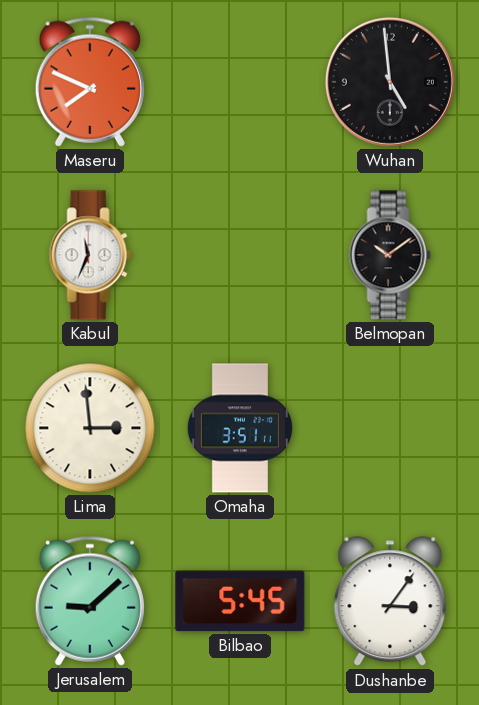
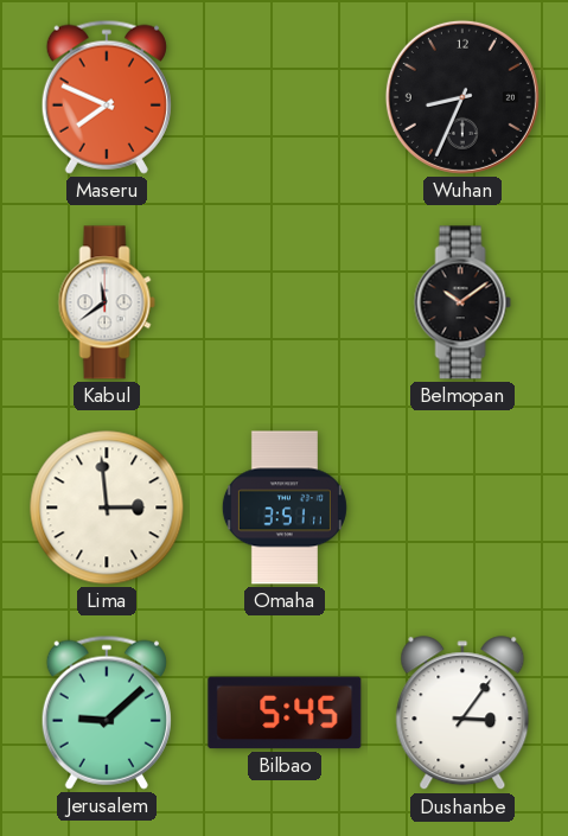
Wuhan: 4:59 -> 8:34 (462, 97)
Kabul: 11:34 -> 11:39 (107, 302)
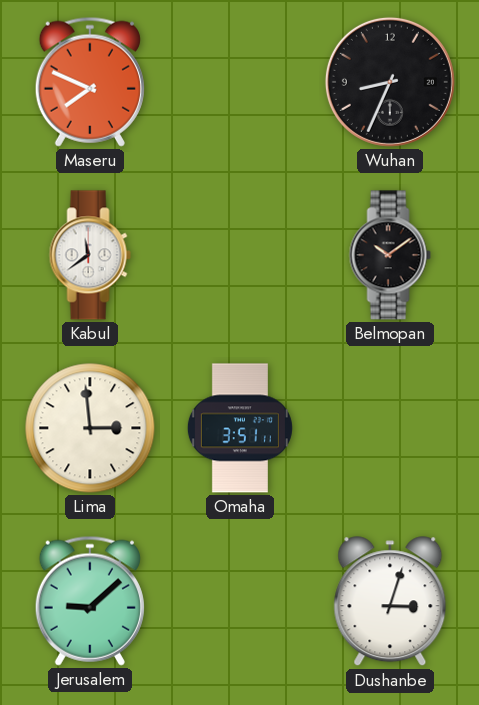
Bilbao: 5:45 -> none (285, 713)
Dushanbe: 3:06 -> 3:03 (390, 602)
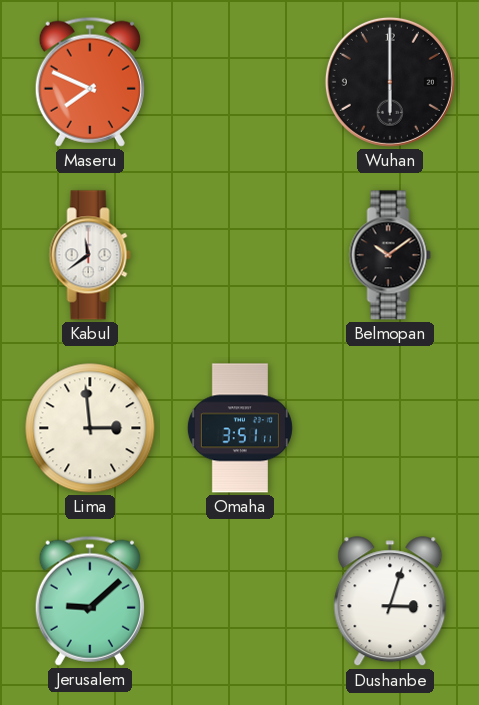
Wuhan: 8:34 -> 6:00 (390, 82)
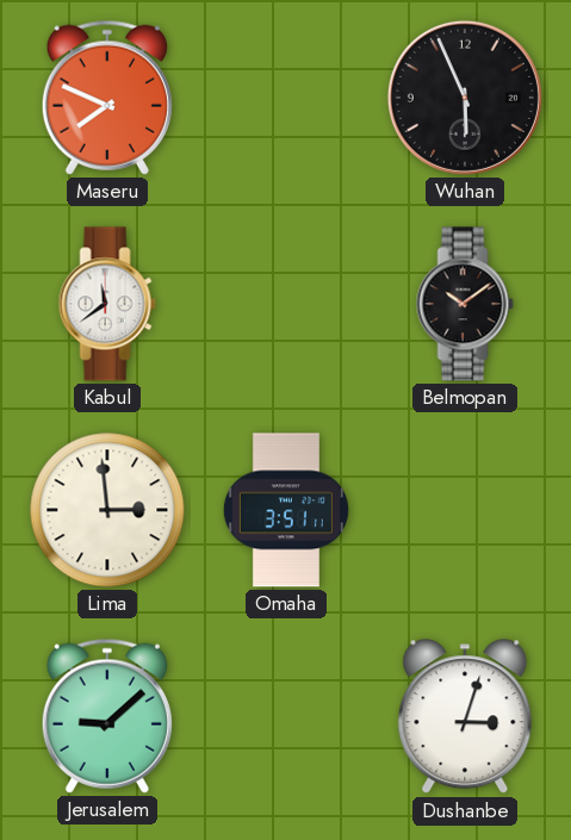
Wuhan: 6:00 -> 5:56 (465, 98)
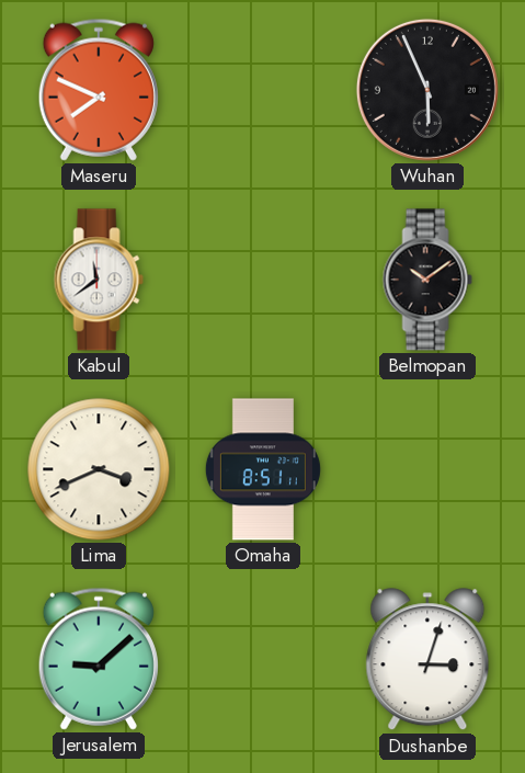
Lima: 2:59 -> 3:41 (99, 469)
Omaha: 3:51 -> 8:51 (263, 469)
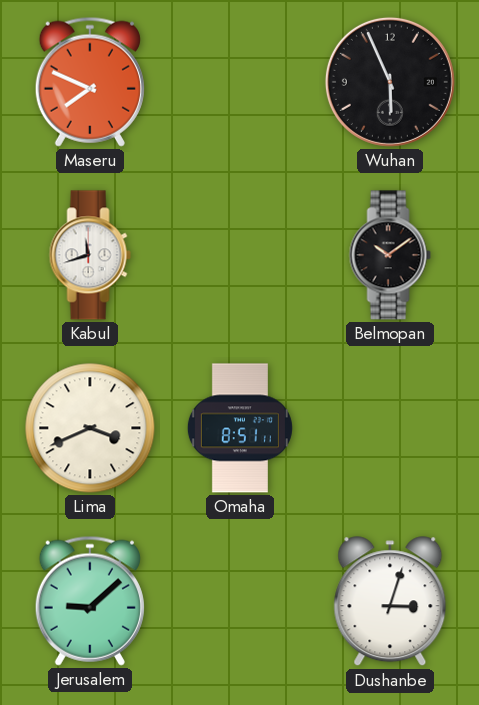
Kabul: 11:39 -> 11:42 (90, 255)
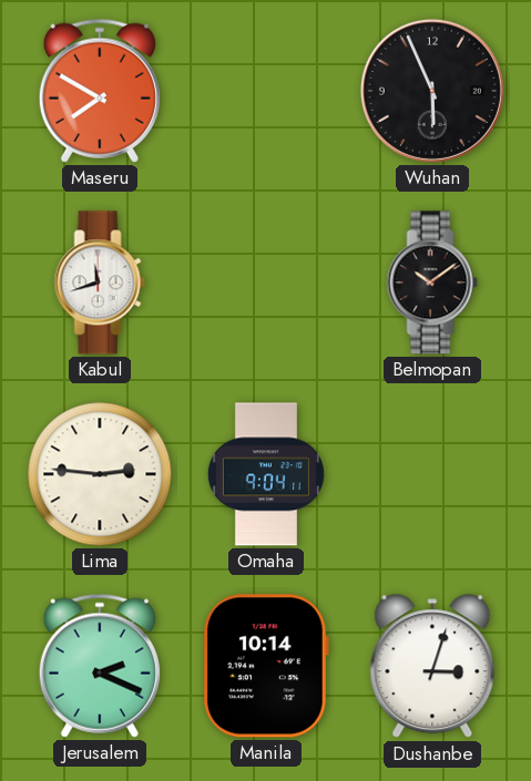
Maseru: 7:49 -> 7:50 (100, 91)
Lima: 3:41 -> 2:46 (100, 474)
Omaha: 8:51 -> 9:04 (266, 474)
Jerusalem: 9:08 -> 2:19 (100, 666)
Manila: none -> 10:14 (266, 666)
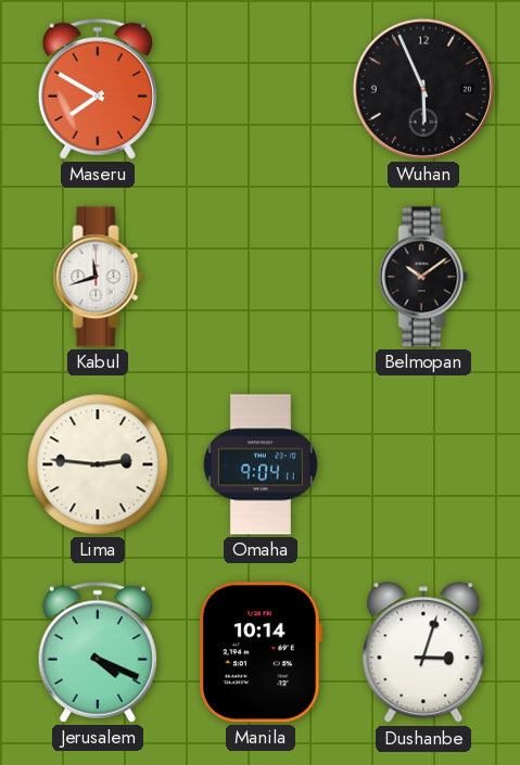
Jerusalem: 2:19 -> 4:19 (98, 652)
